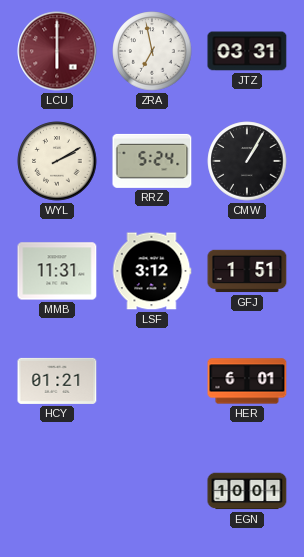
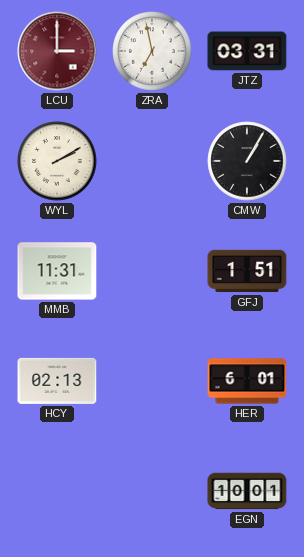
LCU: 6:00 -> 3:00 (57, 51)
RRZ: 5:24 -> none (152, 161)
LSF: 3:12 -> none (152, 271)
HCY: 01:21 -> 02:13 (57, 381)
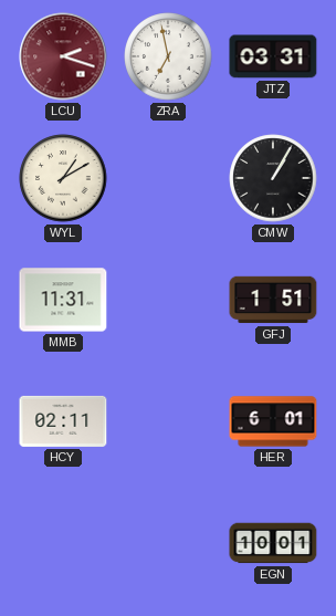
LCU: 3:00 -> 2:18 (63, 56)
WYL: 2:10 -> 1:10 (63, 178)
HCY: 02:13 -> 02:11 (63, 421)
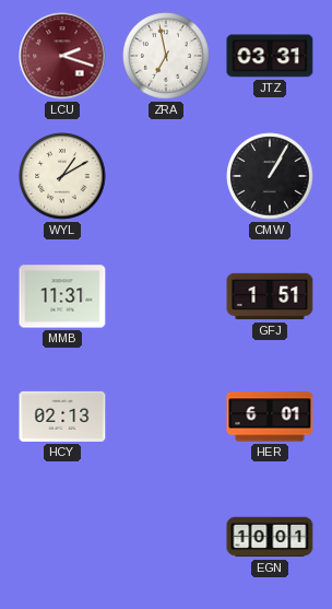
HCY: 02:11 -> 02:13 (62, 417)
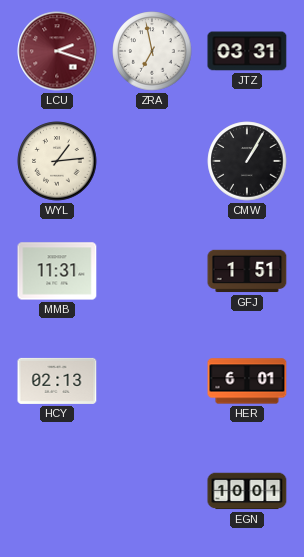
WYL: 1:10 -> 1:14 (57, 161)
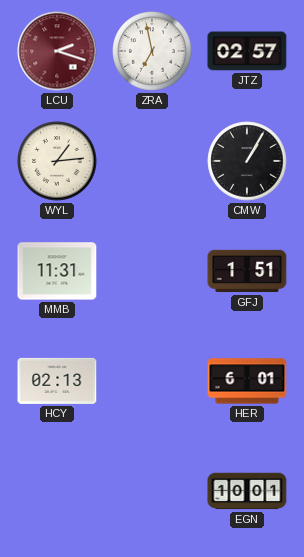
JTZ: 03:31 -> 02:57 (247, 51)
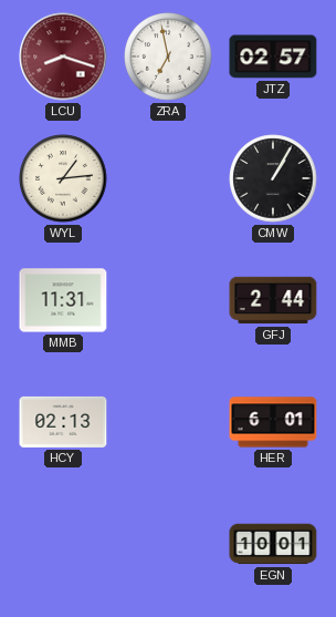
LCU: 2:18 -> 8:18 (63, 56)
GFJ: 1:51 -> 2:44 (273, 300)
